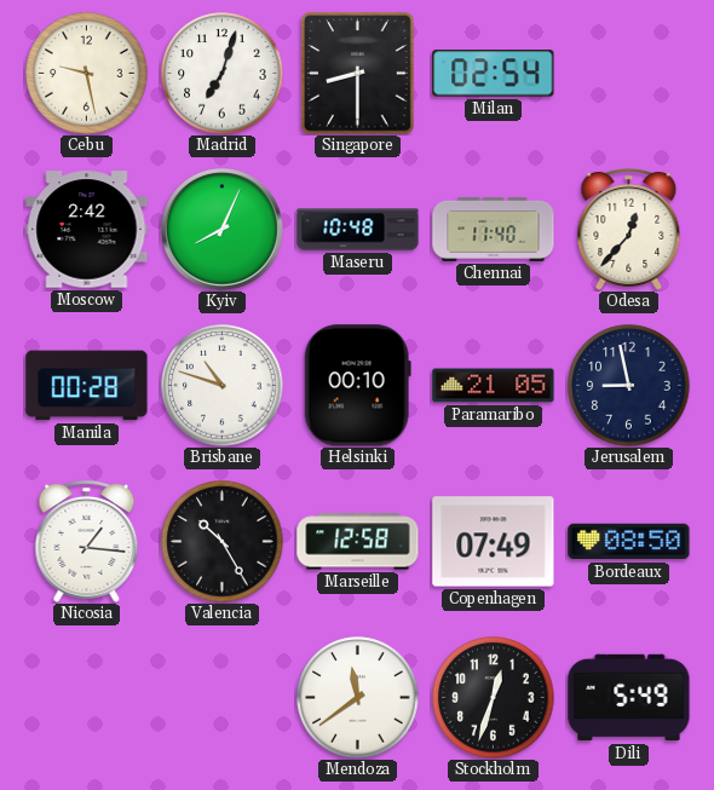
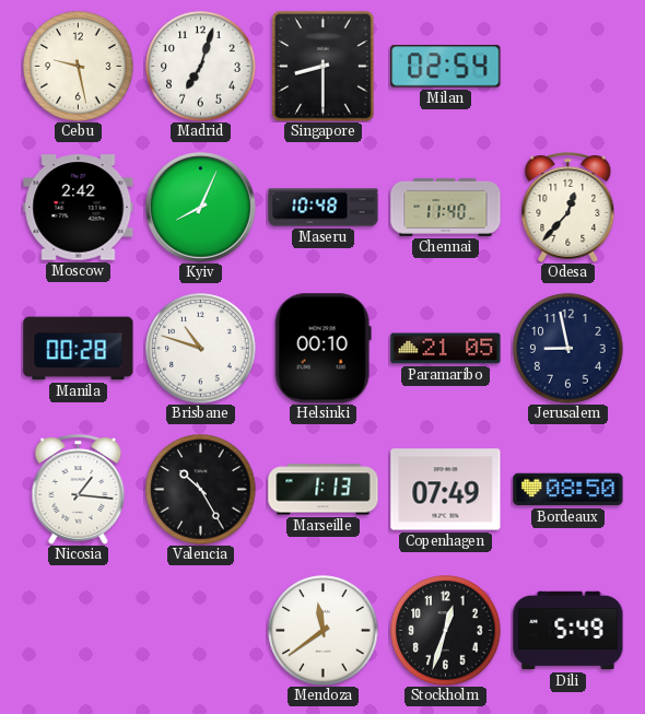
Marseille: 12:58 -> 1:13 (324, 490)
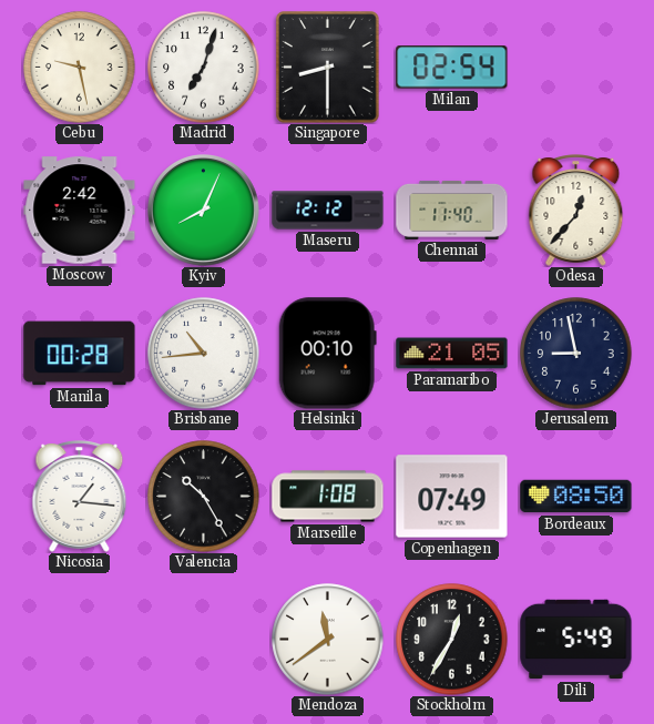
Maseru: 10:48 -> 12:12 (328, 211)
Brisbane: 10:48 -> 10:44 (204, 354)
Marseille: 1:13 -> 1:08 (328, 497)
Stockholm: 12:33 -> 12:35 (452, 640)
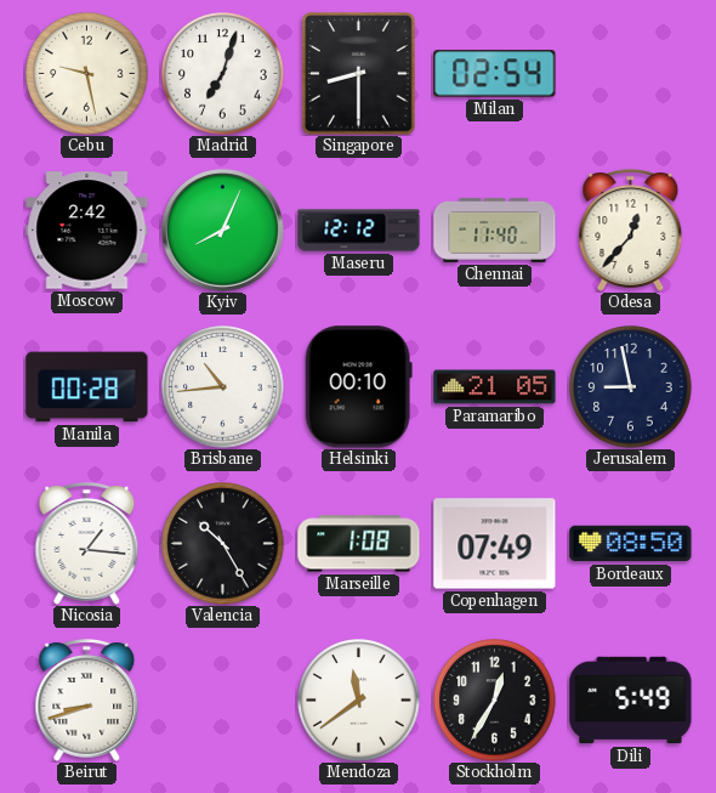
Beirut: none -> 8:42 (87, 701)
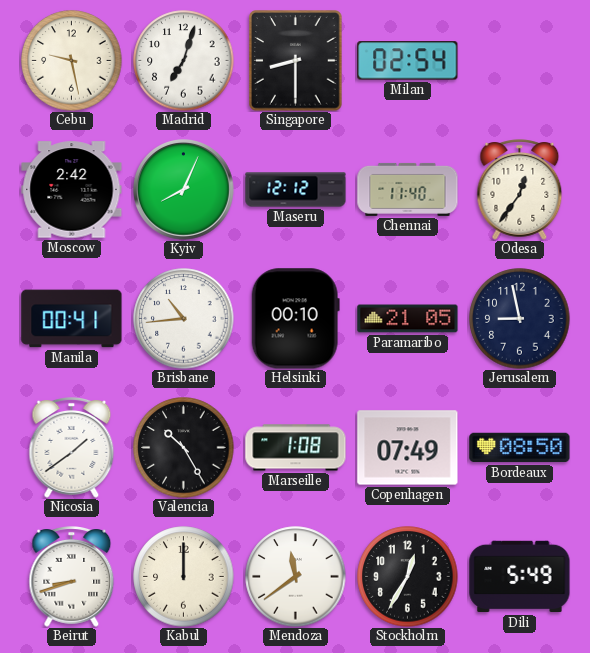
Odesa: 12:37 -> 12:36 (520, 190)
Manila: 00:28 -> 00:41 (72, 319)
Nicosia: 1:16 -> 1:39 (72, 448)
Kabul: none -> 12:00 (184, 577)
